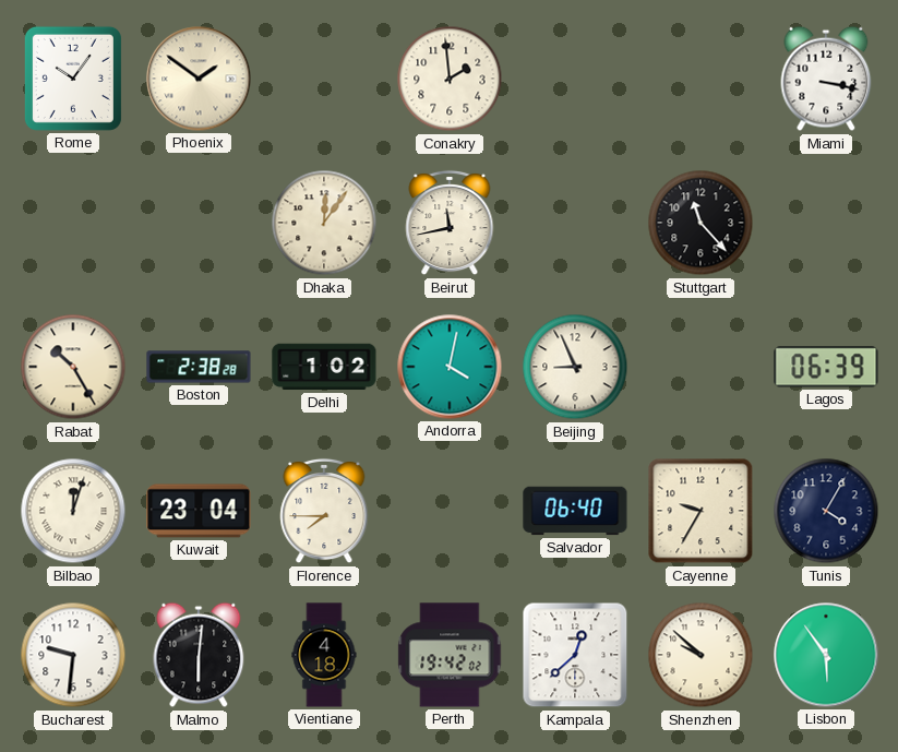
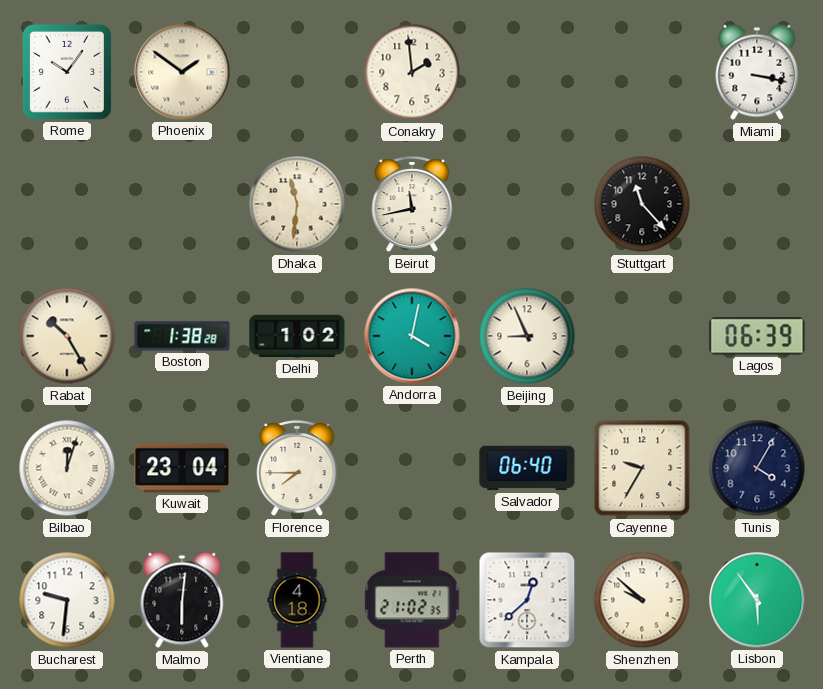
Dhaka: 12:06 -> 11:31 (297, 204)
Boston: 2:38 -> 1:38 (182, 336)
Perth: 19:42 -> 21:02 (412, 600)
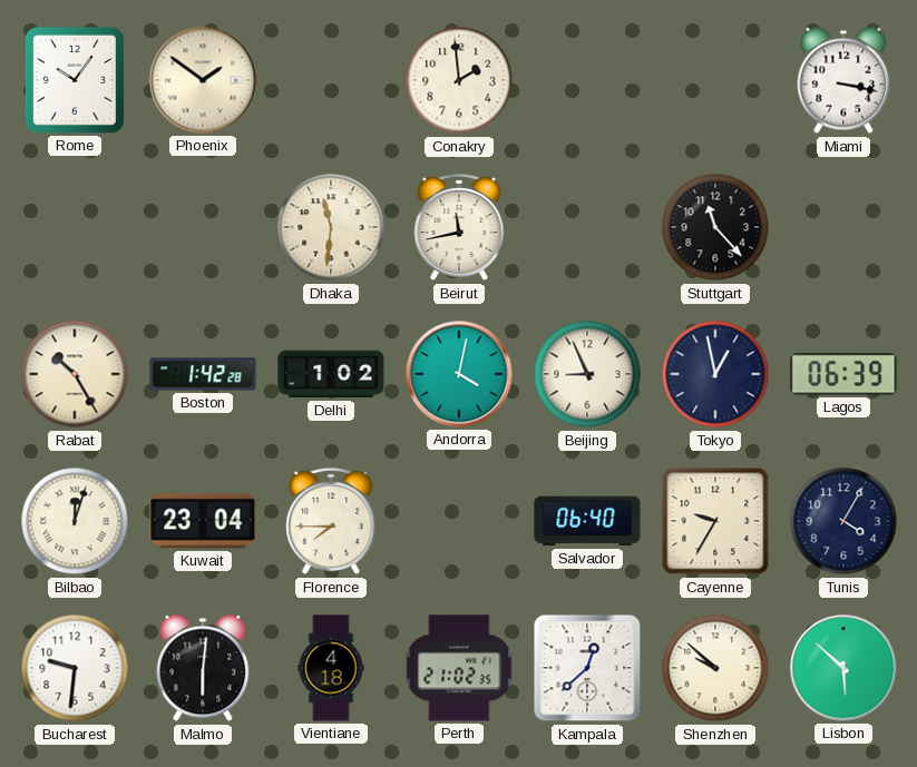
Boston: 1:38 -> 1:42 (203, 374)
Tokyo: none -> 12:58 (715, 374)
Lisbon: 5:54 -> 5:52 (843, 668)
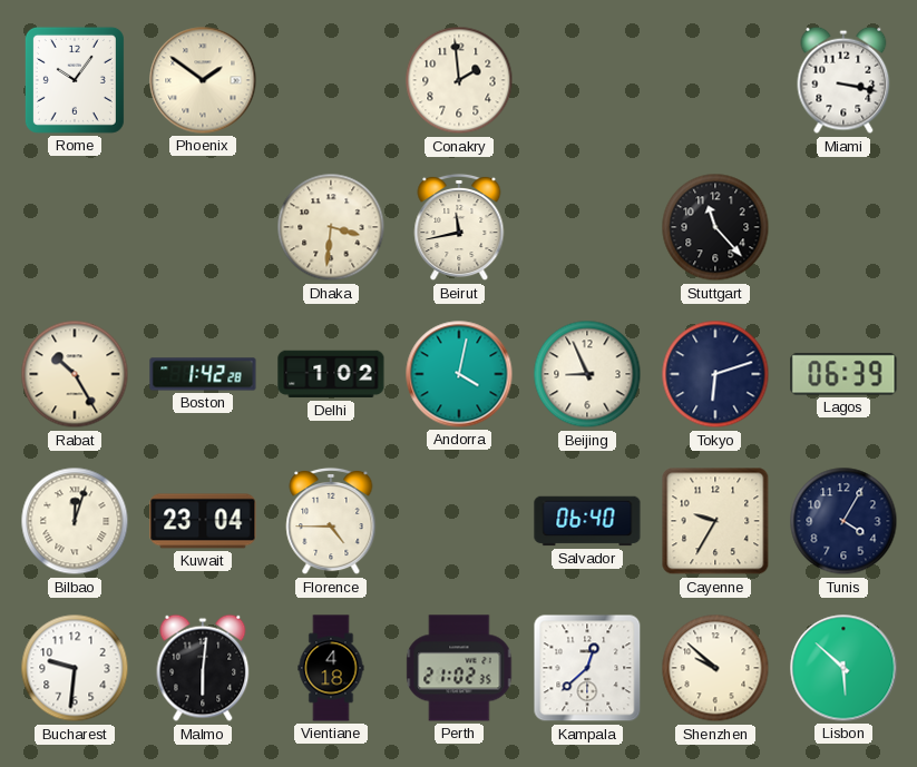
Dhaka: 11:31 -> 3:31 (331, 227)
Tokyo: 12:58 -> 6:12 (715, 374)
Florence: 7:45 -> 4:45 (331, 521)
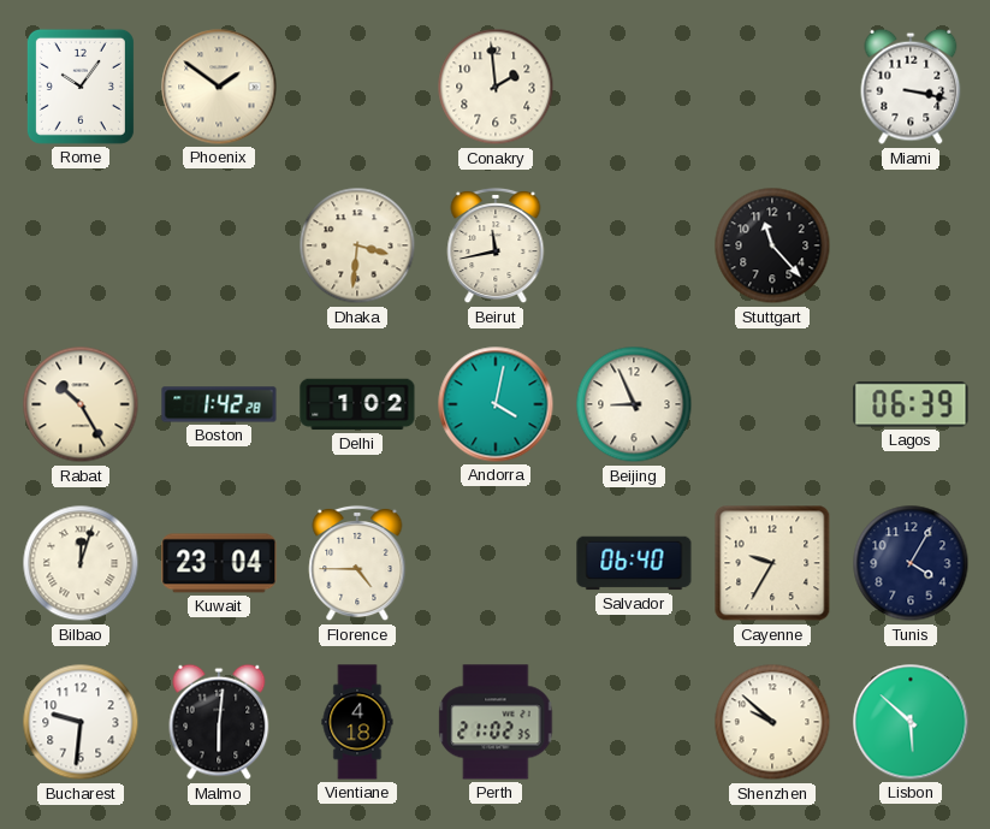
Tokyo: 6:12 -> none (715, 374)
Kampala: 12:38 -> none (587, 668)
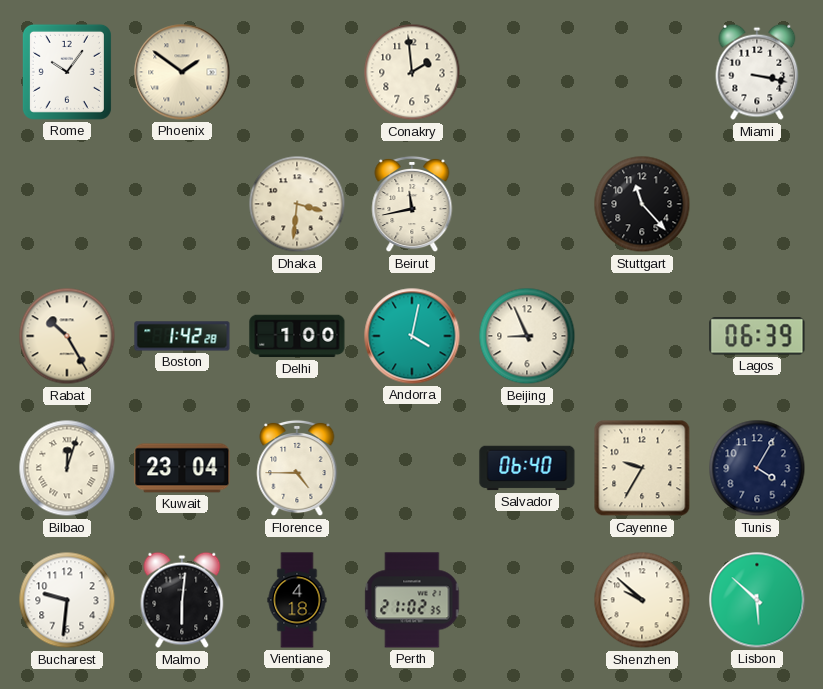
Delhi: 1:02 -> 1:00 (297, 336)
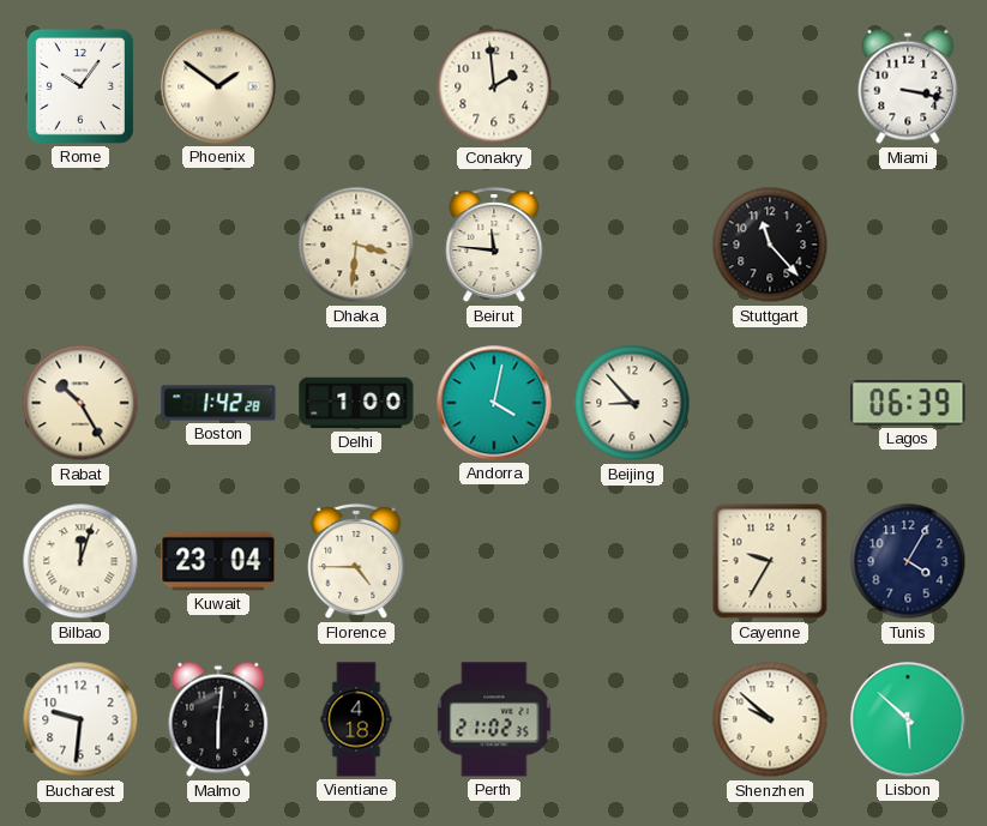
Beirut: 11:43 -> 11:46 (494, 245)
Beijing: 8:56 -> 8:53 (632, 403)
Salvador: 06:40 -> none (527, 468)
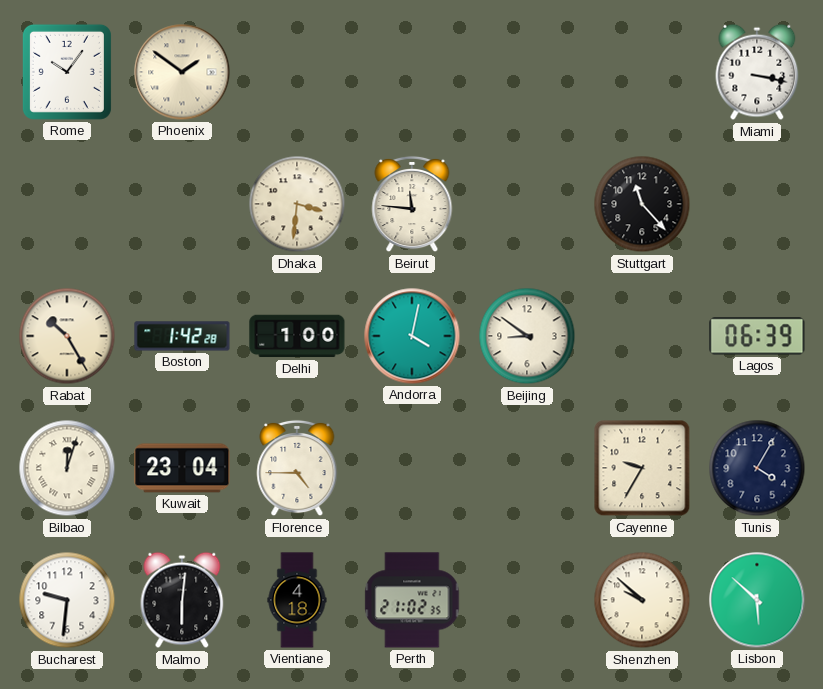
Conakry: 1:59 -> none (494, 86)
Beijing: 8:53 -> 8:51 (527, 336)
